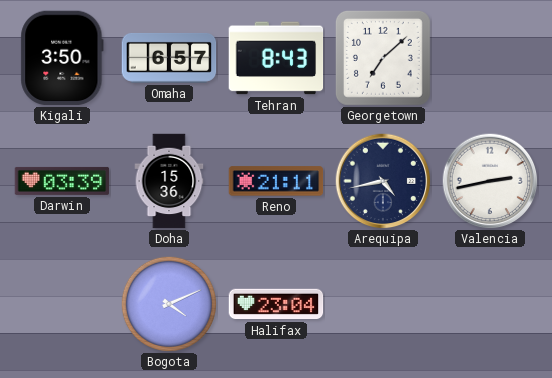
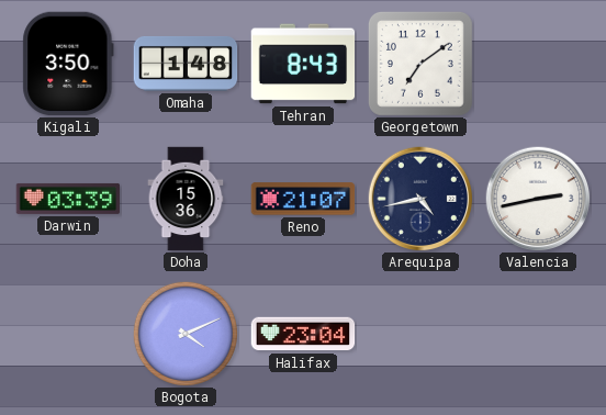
Omaha: 6:57 -> 1:48 (186, 64)
Georgetown: 7:08 -> 7:09 (420, 64)
Reno: 21:11 -> 21:07 (303, 199)
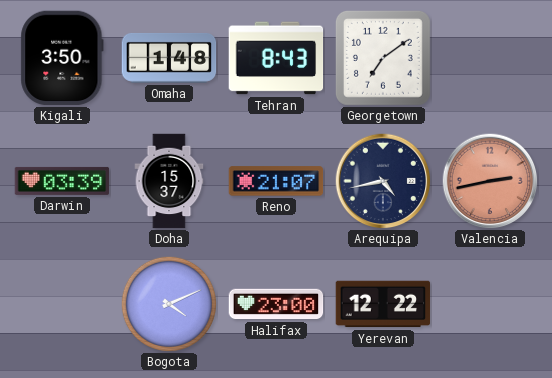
Doha: 15:36 -> 15:37 (169, 181)
Valencia dial: white -> salmon (490, 181)
Halifax: 23:04 -> 23:00 (276, 304)
Yerevan: none -> 12:22 (383, 304)
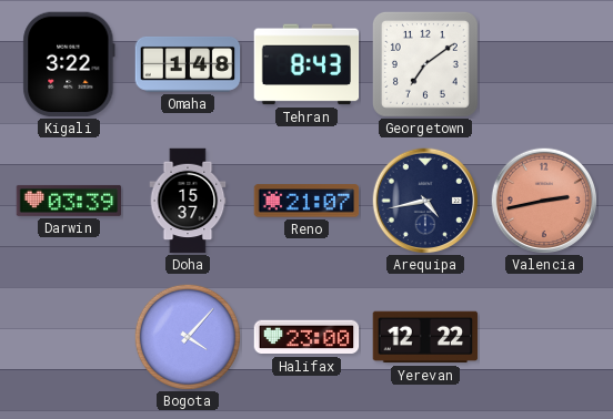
Kigali: 3:50 -> 3:22 (69, 64)
Bogota: 4:11 -> 4:07 (187, 336)
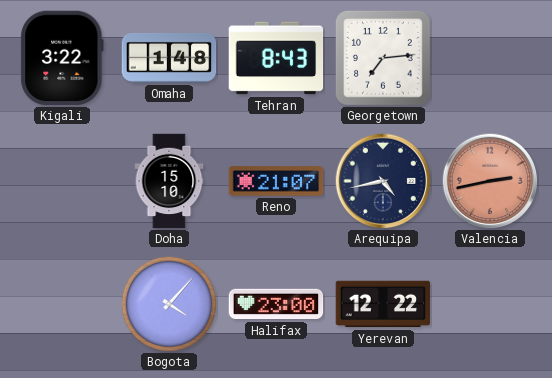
Georgetown: 7:09 -> 7:14 (383, 58)
Darwin: 03:39 -> none (69, 201)
Doha: 15:37 -> 15:10 (169, 181)
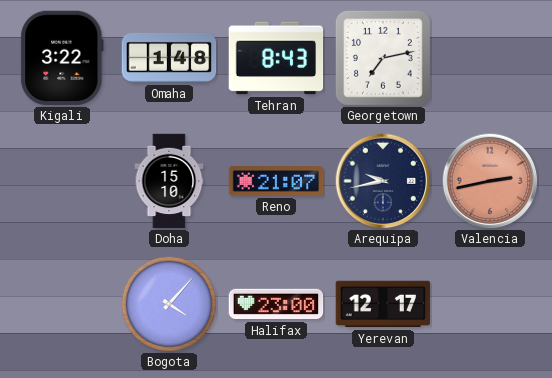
Georgetown: 7:14 -> 7:13 (383, 58)
Arequipa: 4:43 -> 9:43 (383, 181)
Yerevan: 12:22 -> 12:17 (383, 304)
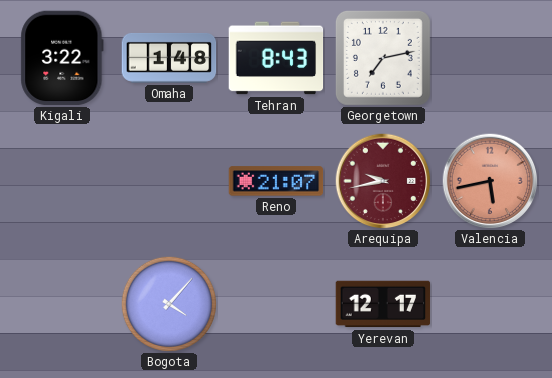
Doha: 15:10 -> none (169, 181)
Arequipa dial: navy -> burgundy (383, 181)
Valencia: 2:43 -> 5:43 (490, 181)
Halifax: 23:00 -> none (276, 304)
